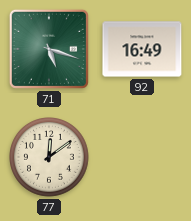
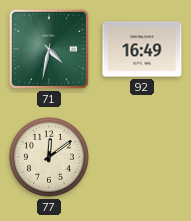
71: 5:18 -> 4:32 (49, 49)
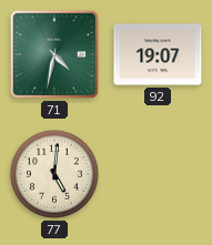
92: 16:49 -> 19:07 (158, 54)
77: 12:09 -> 5:01 (55, 175)
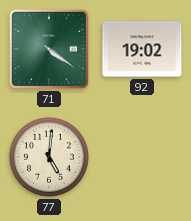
71: 4:32 -> 4:21 (49, 49)
92: 19:07 -> 19:02 (142, 49)
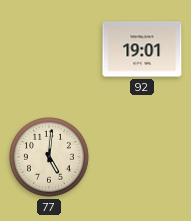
71: 4:21 -> none (49, 49)
92: 19:02 -> 19:01 (142, 49)
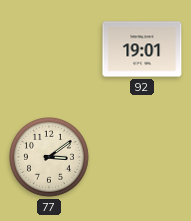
77: 5:01 -> 3:09 (50, 158)
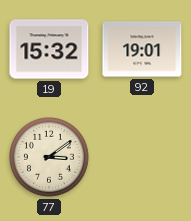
19: none -> 15:32 (49, 49)
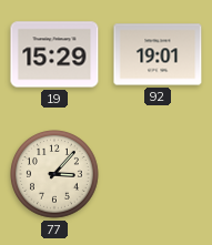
19: 15:32 -> 15:29 (54, 54)
77: 3:09 -> 3:07 (55, 175)
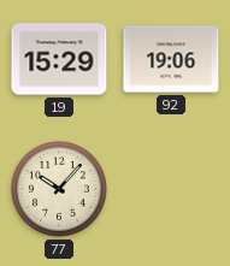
92: 19:01 -> 19:06 (171, 59)
77: 3:07 -> 10:07 (60, 190)
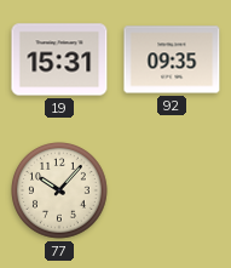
19: 15:29 -> 15:31 (59, 59)
92: 19:06 -> 09:35 (172, 59)
